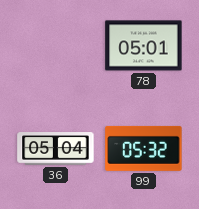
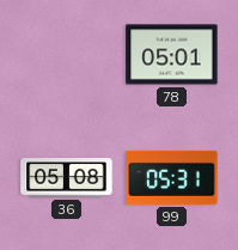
36: 05:04 -> 05:08 (67, 178)
99: 05:32 -> 05:31 (172, 177)
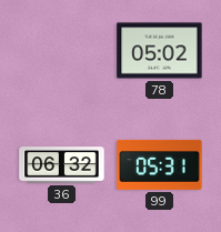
78: 05:01 -> 05:02 (160, 51)
36: 05:08 -> 06:32 (62, 165)
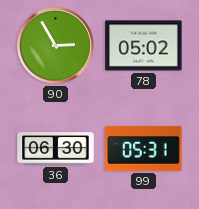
90: none -> 2:55 (55, 45)
36: 06:32 -> 06:30 (56, 149)
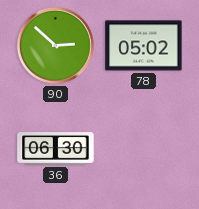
90: 2:55 -> 2:52 (55, 45)
99: 05:31 -> none (144, 148)
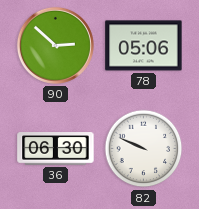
78: 05:02 -> 05:06 (144, 46)
82: none -> 9:49 (144, 149)
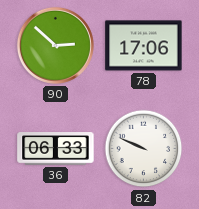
78: 05:06 -> 17:06 (144, 46)
36: 06:30 -> 06:33 (56, 149)
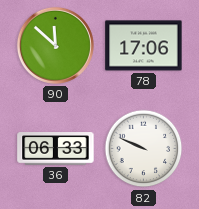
90: 2:52 -> 11:52 (55, 45)
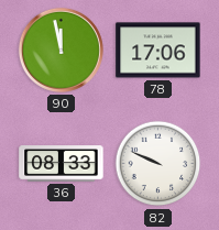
90: 11:52 -> 11:58 (61, 50)
36: 06:33 -> 08:33 (62, 164)
